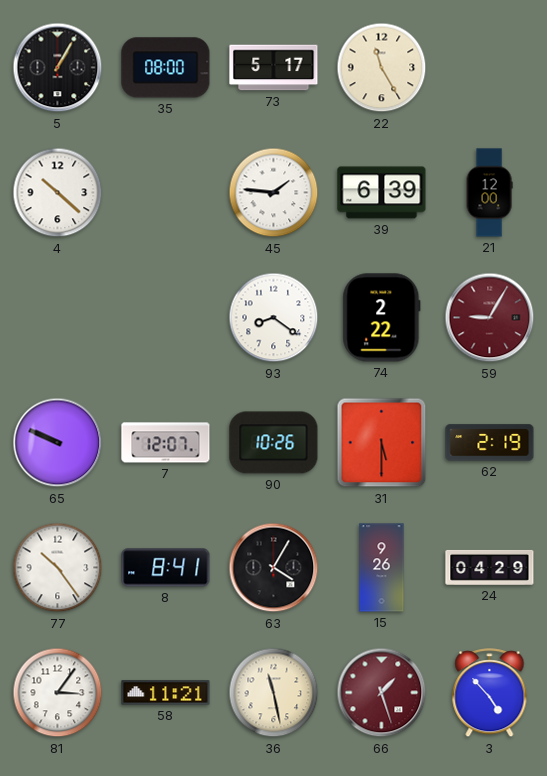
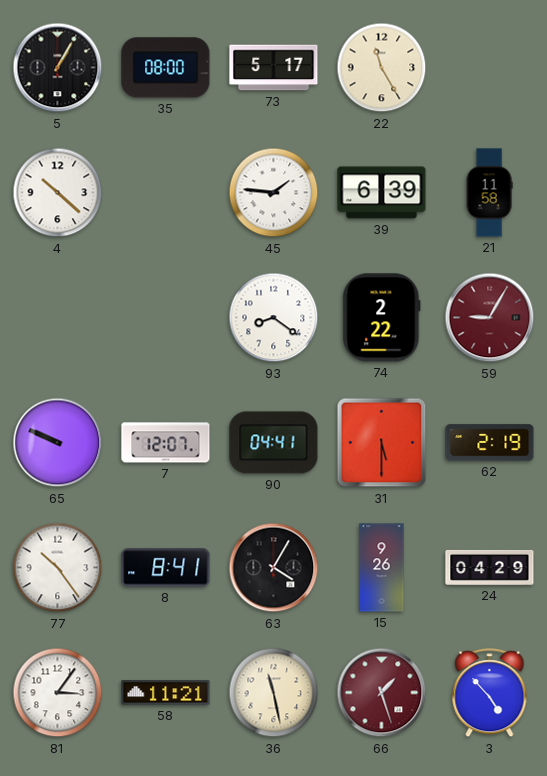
21: 12:00 -> 11:58 (489, 193)
90: 10:26 -> 04:41 (274, 443)
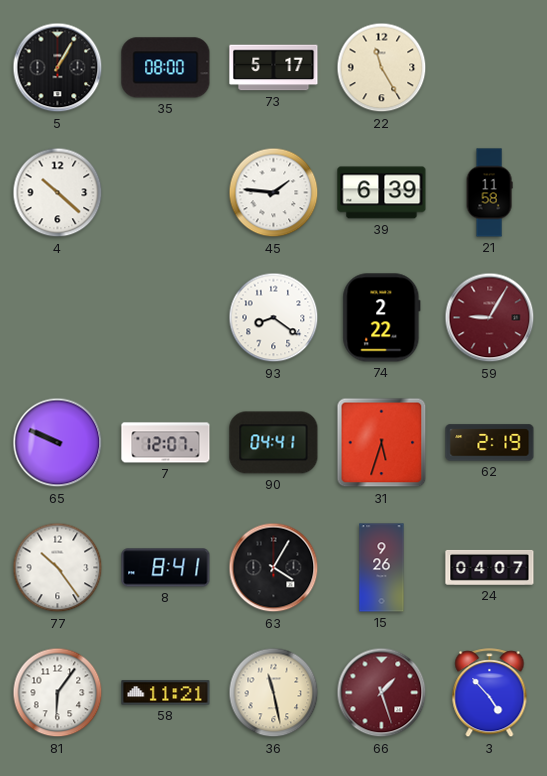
31: 5:30 -> 5:33 (382, 443)
24: 04:29 -> 04:07 (490, 567)
81: 3:06 -> 6:06 (58, 693)
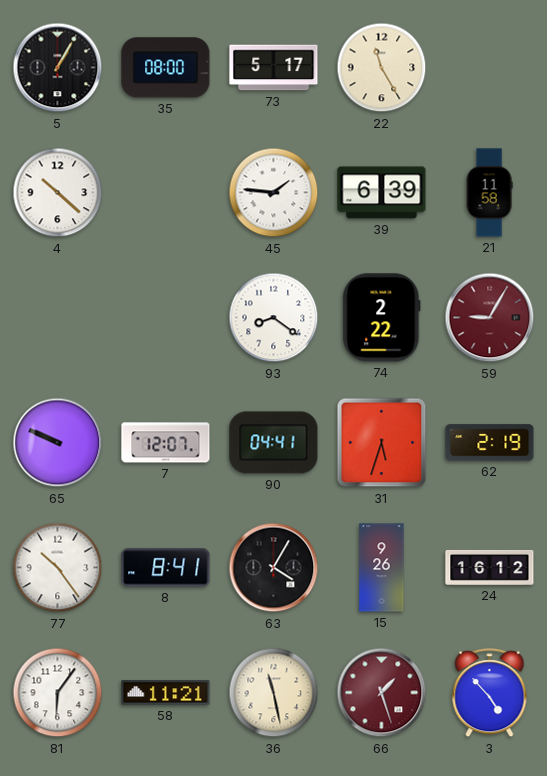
24: 04:07 -> 16:12 (490, 567)
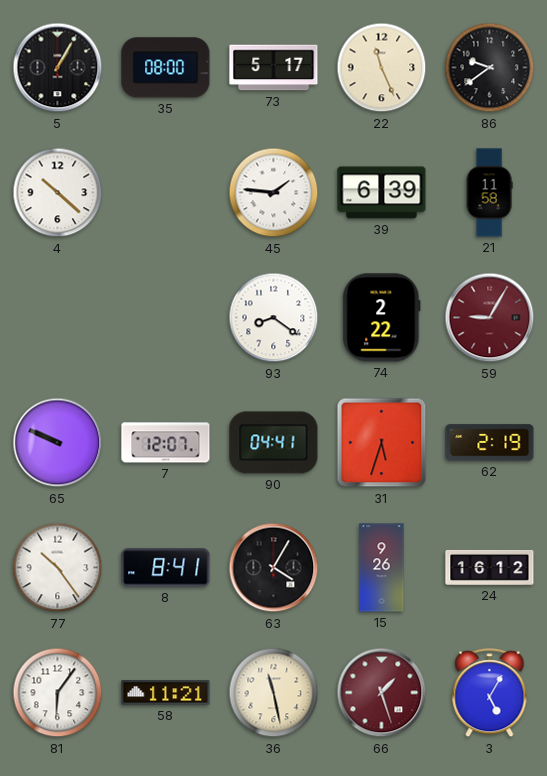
22: 11:25 -> 11:26 (382, 68)
86: none -> 9:39 (490, 68)
3: 4:53 -> 5:05 (490, 693)
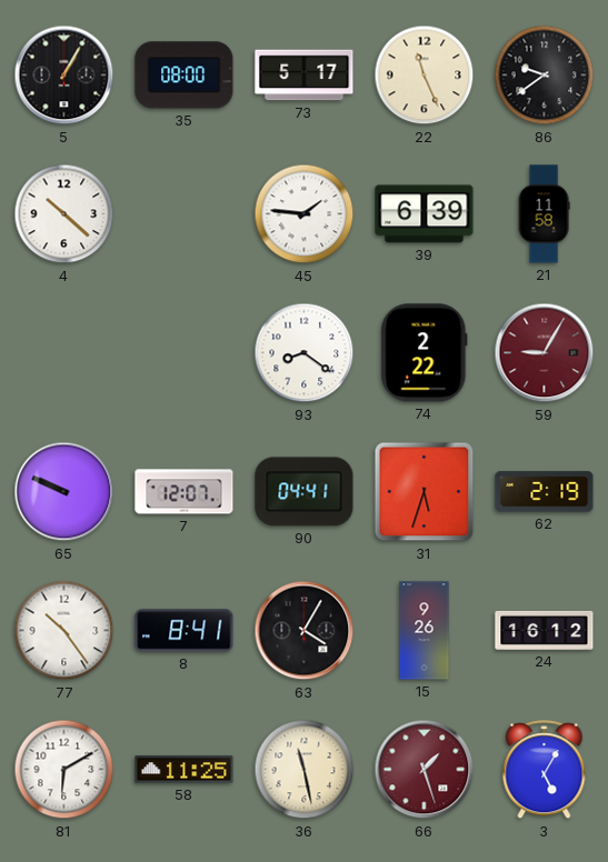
81: 6:06 -> 6:10 (64, 770)
58: 11:21 -> 11:25 (185, 770)
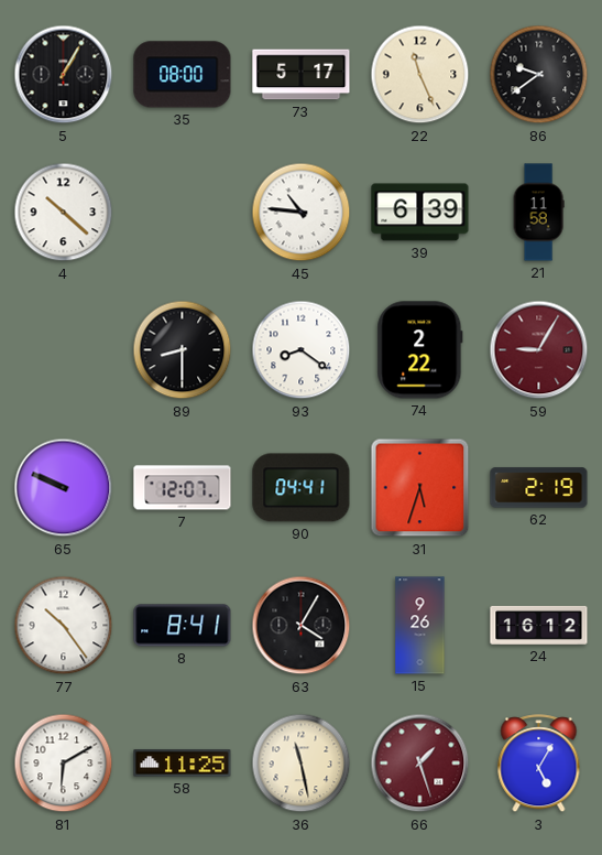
45: 1:46 -> 10:46 (302, 213)
89: none -> 8:30 (183, 350)
